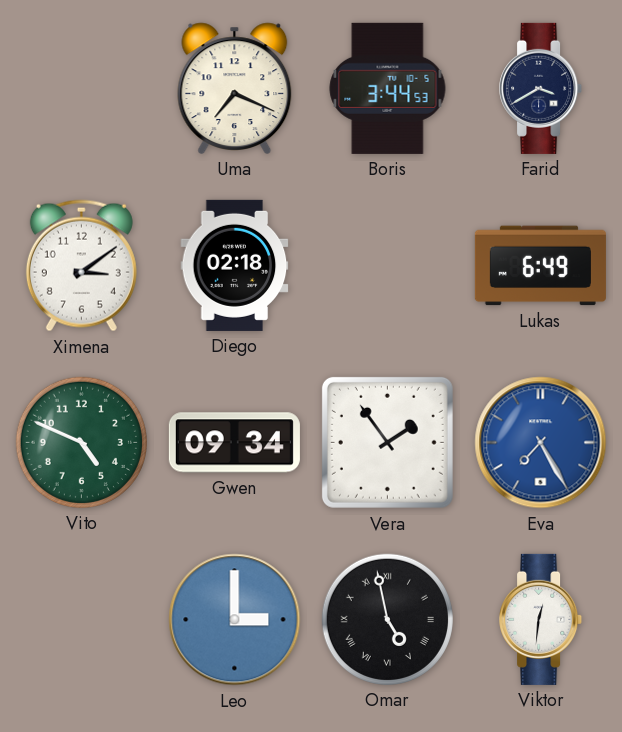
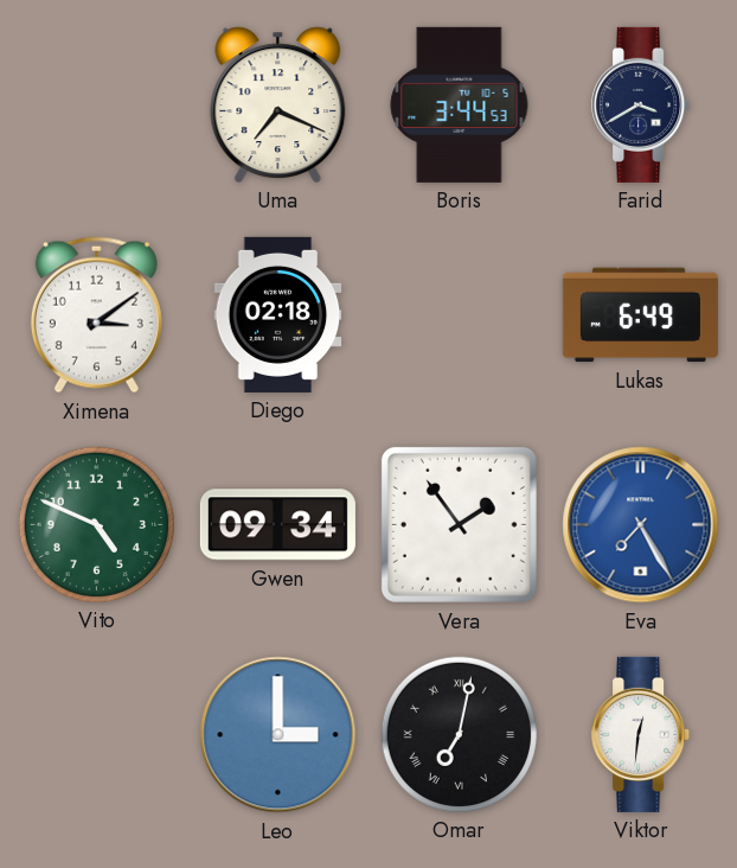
Omar: 4:58 -> 7:02 (459, 734)
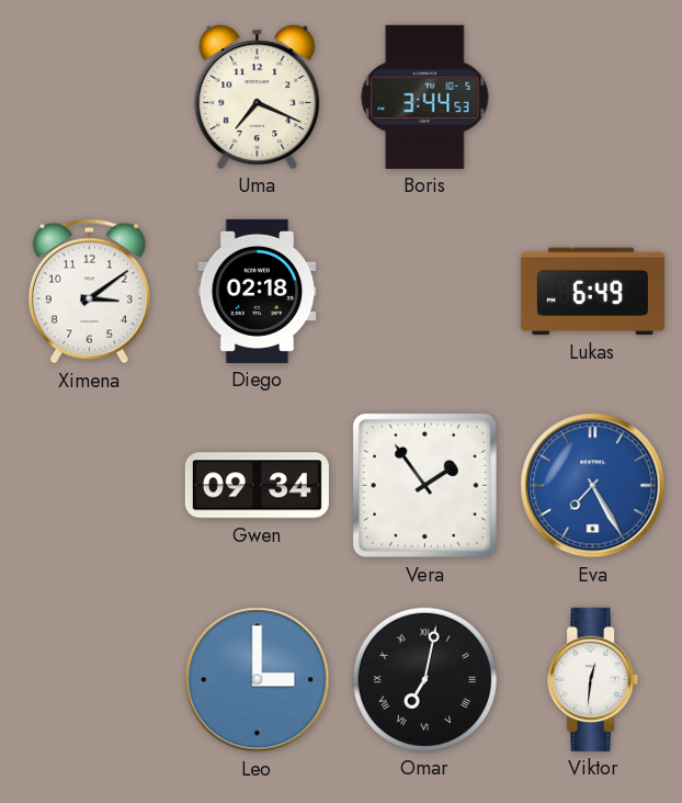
Farid: 3:40 -> none (641, 104)
Vito: 4:49 -> none (96, 524)
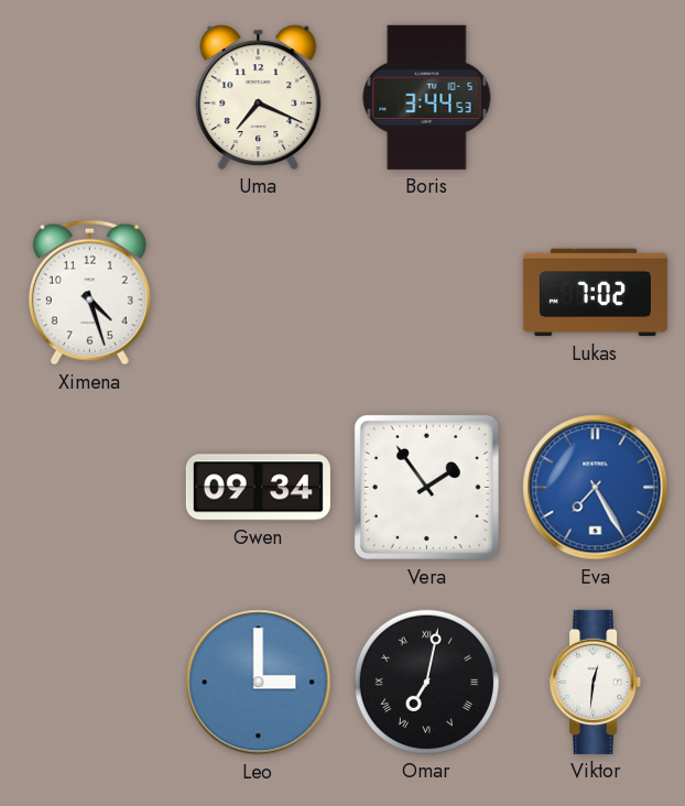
Ximena: 3:09 -> 4:27 (89, 293)
Diego: 02:18 -> none (258, 291)
Lukas: 6:49 -> 7:02 (595, 293)
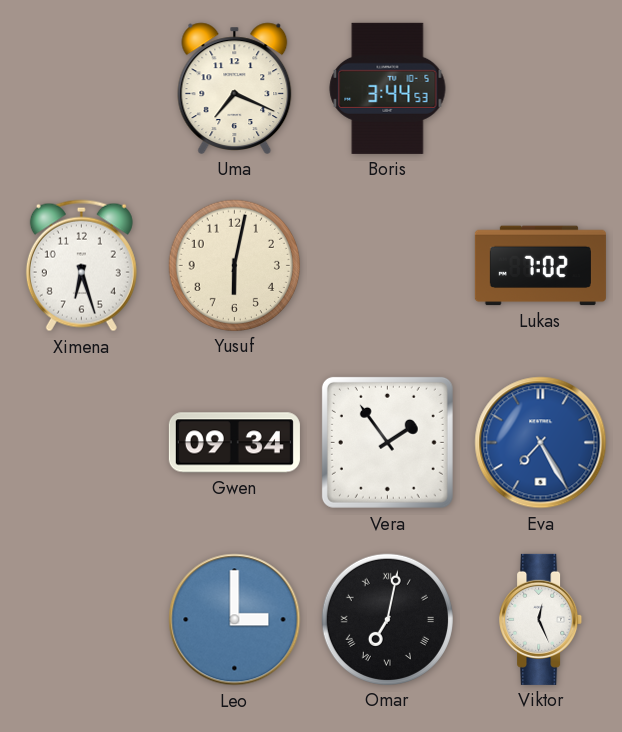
Ximena: 4:27 -> 6:27 (81, 266)
Yusuf: none -> 6:02 (234, 265)
Viktor: 12:31 -> 12:26 (541, 619)
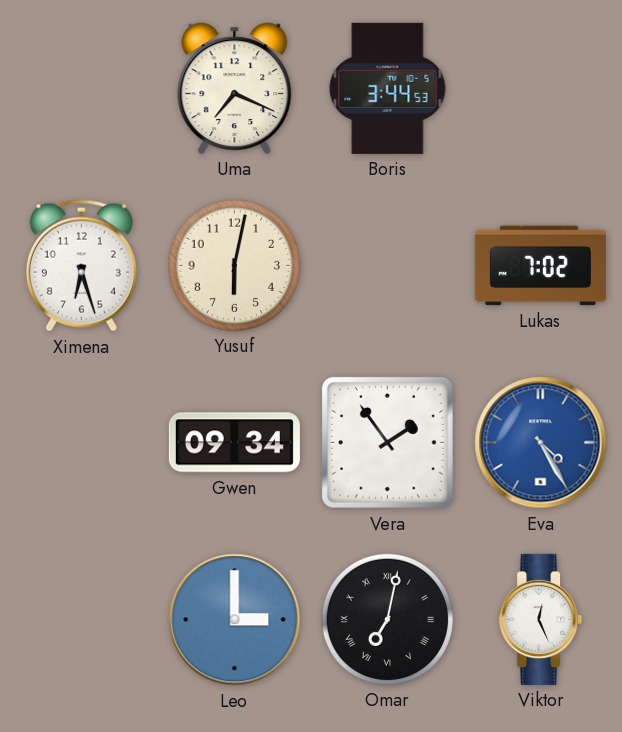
Eva: 7:25 -> 4:25 (541, 443)
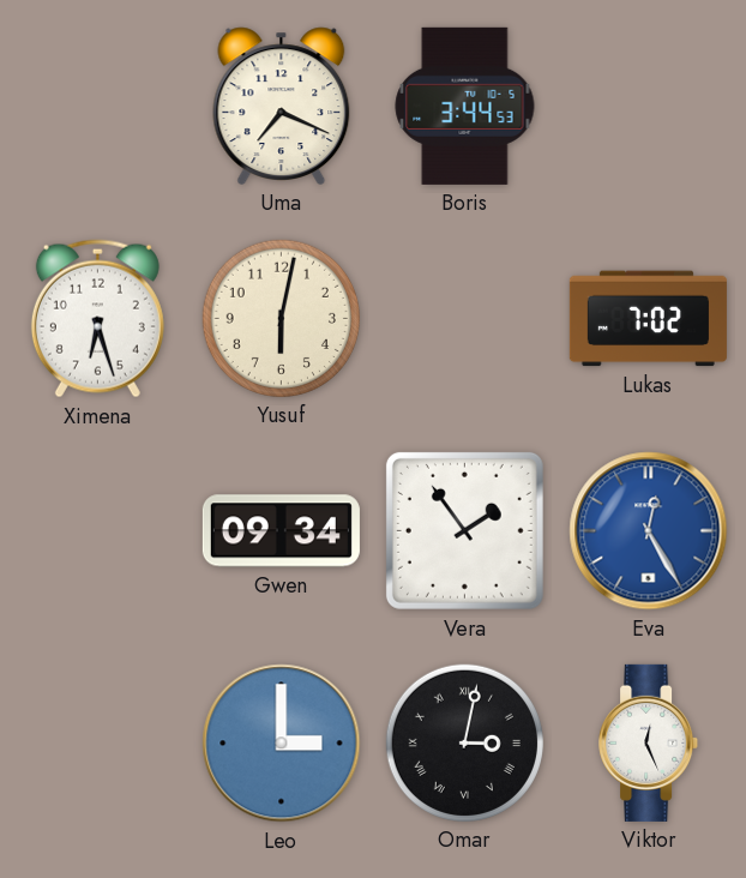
Eva: 4:25 -> 12:25 (649, 531)
Omar: 7:02 -> 3:02 (464, 742)
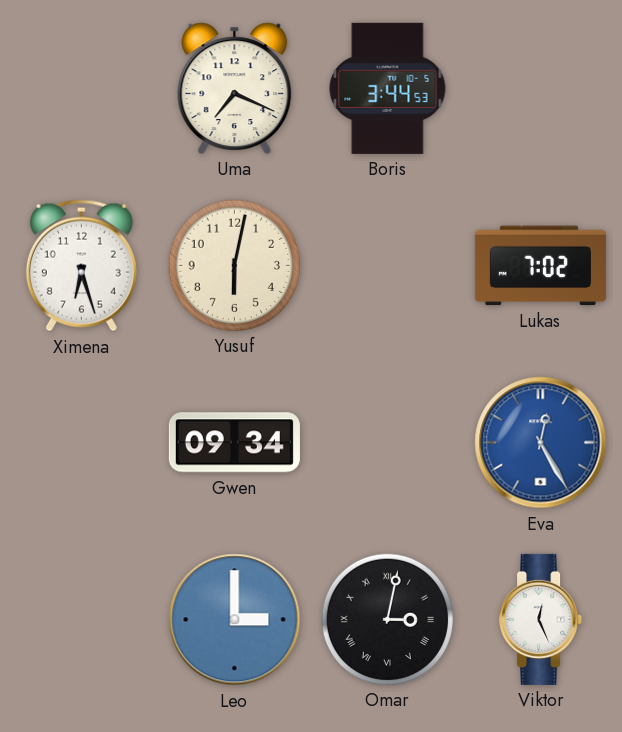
Vera: 1:54 -> none (464, 530)
